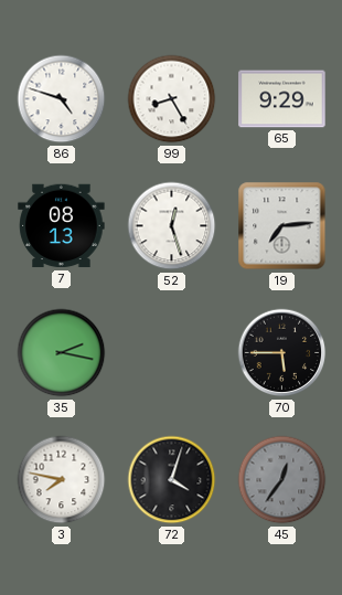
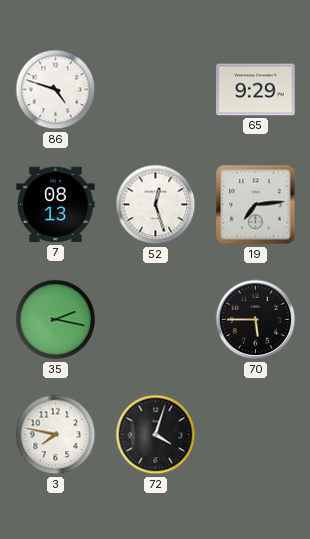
99: 8:25 -> none (172, 99)
45: 12:36 -> none (282, 480)
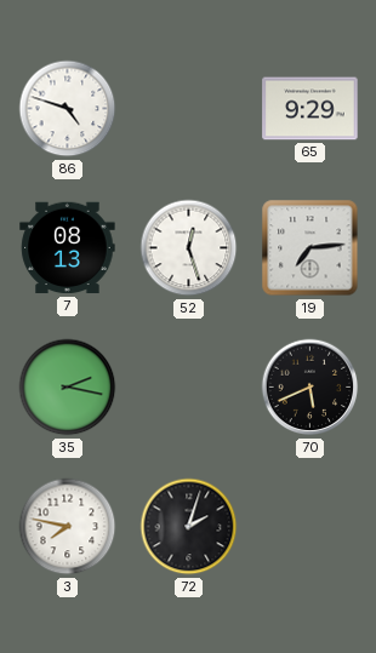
70: 5:45 -> 5:41 (311, 388)
72: 4:03 -> 2:03 (189, 527)
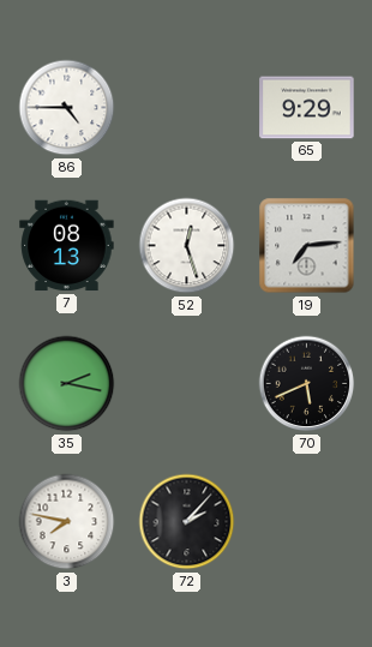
86: 4:48 -> 4:45 (67, 108)
72: 2:03 -> 2:07 (187, 522)
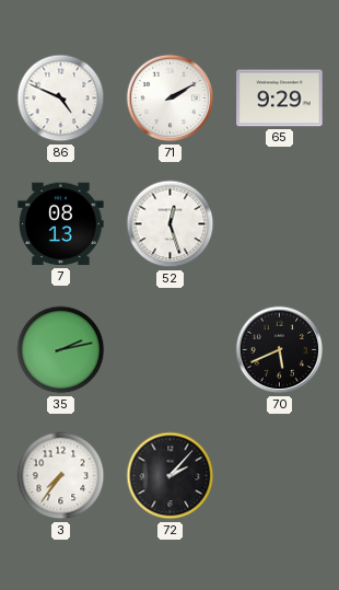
86: 4:45 -> 4:49 (61, 99)
71: none -> 2:10 (171, 99)
19: 7:14 -> none (307, 246)
35: 2:17 -> 2:13 (61, 350)
3: 7:47 -> 7:36 (61, 476)
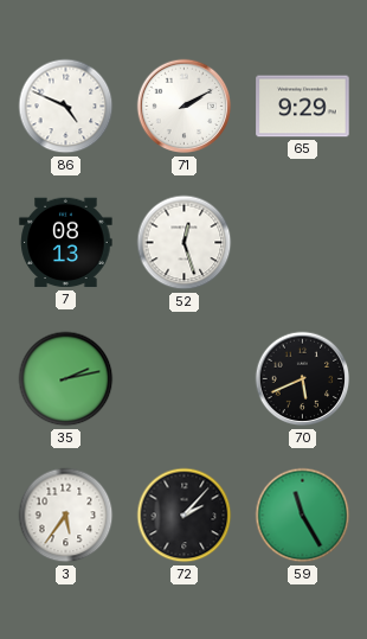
3: 7:36 -> 5:36 (66, 516)
59: none -> 11:25 (303, 516)
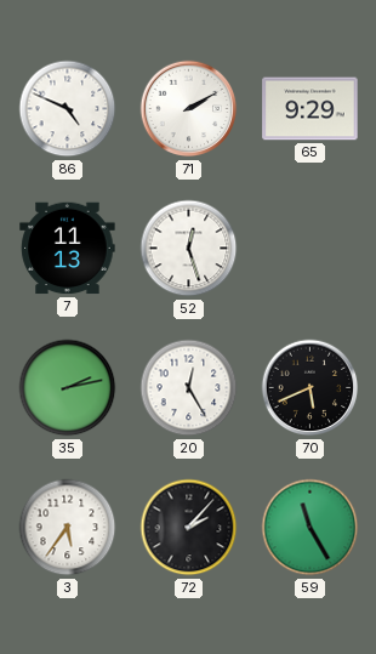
7: 08:13 -> 11:13 (68, 249)
20: none -> 12:25 (189, 388)
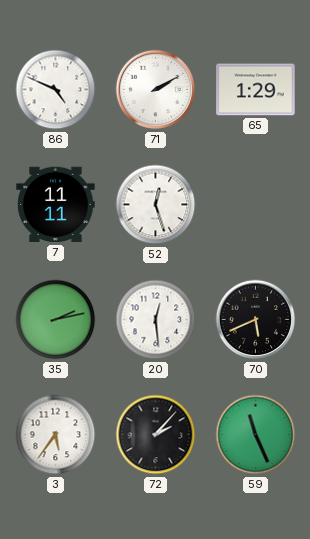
65: 9:29 -> 1:29 (256, 90)
7: 11:13 -> 11:11 (56, 205)
20: 12:25 -> 12:29 (156, 320)
59: 11:25 -> 11:26 (256, 435)
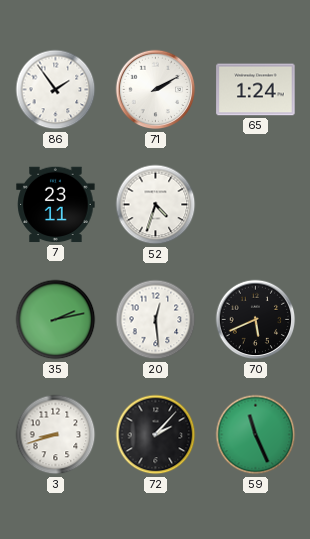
86: 4:49 -> 1:54 (56, 90)
65: 1:29 -> 1:24 (256, 90)
7: 11:11 -> 23:11 (56, 205)
52: 12:27 -> 4:33 (156, 205)
3: 5:36 -> 8:42 (56, 435)
